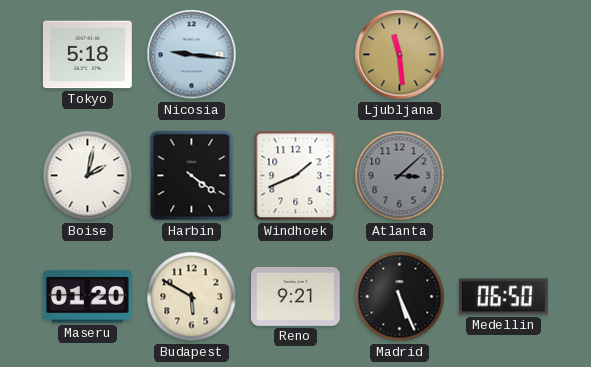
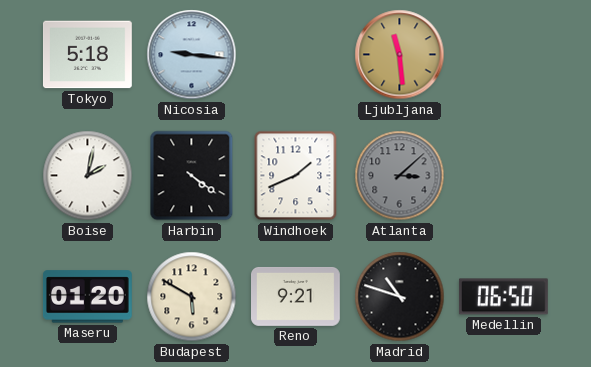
Madrid: 5:26 -> 10:48 (400, 297)
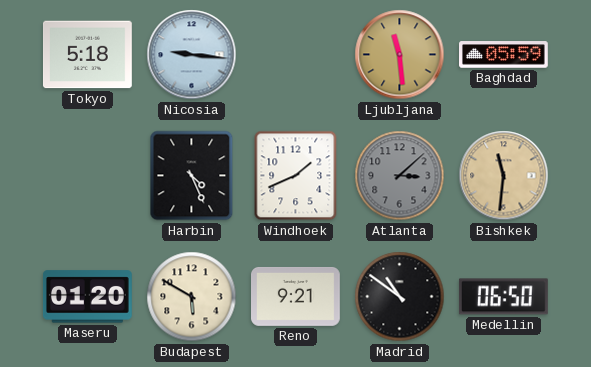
Baghdad: none -> 05:59 (504, 55)
Boise: 2:02 -> none (88, 176)
Harbin: 4:21 -> 4:26 (192, 176)
Bishkek: none -> 11:31 (504, 176)
Madrid: 10:48 -> 10:51 (400, 297)
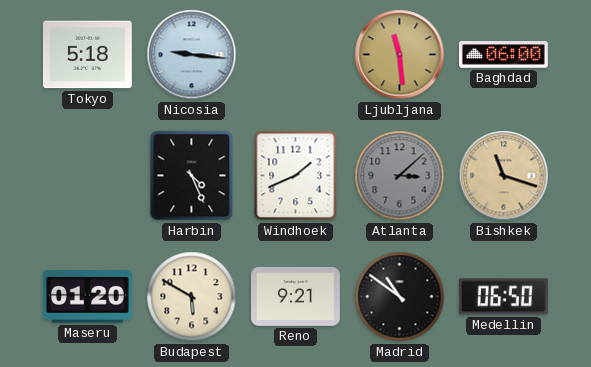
Baghdad: 05:59 -> 06:00 (504, 55)
Bishkek: 11:31 -> 11:18 (504, 176)
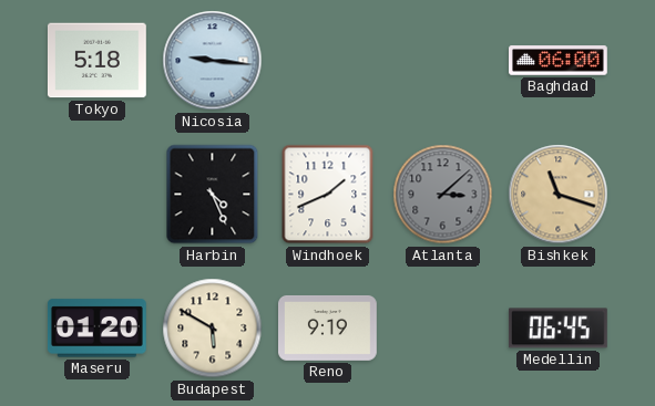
Ljubljana: 11:29 -> none (400, 55)
Reno: 9:21 -> 9:19 (328, 327)
Madrid: 10:51 -> none (400, 297)
Medellin: 06:50 -> 06:45 (557, 329)
